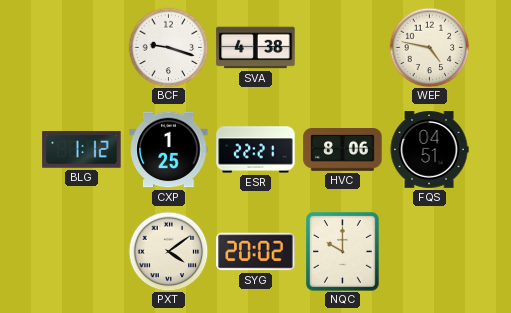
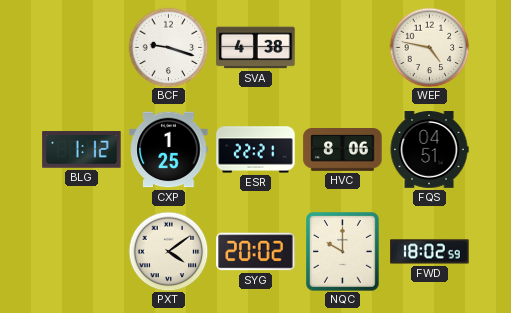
FWD: none -> 18:02 (430, 252)
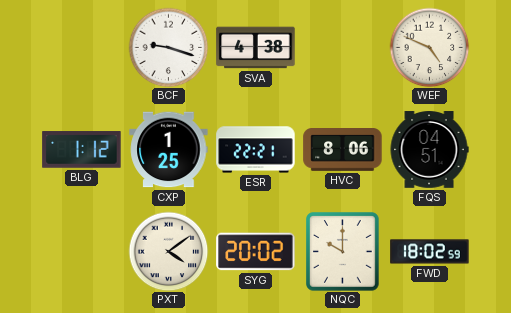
WEF: 4:47 -> 4:49 (429, 47)
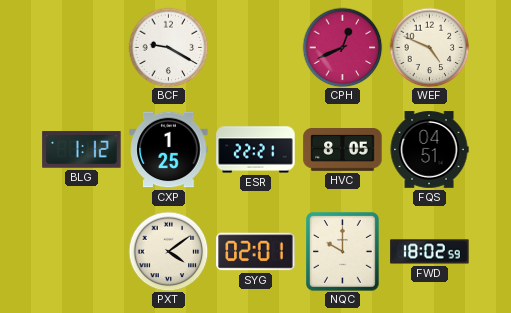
BCF: 9:18 -> 9:20 (168, 47)
SVA: 4:38 -> none (256, 48)
CPH: none -> 12:41 (342, 47)
HVC: 8:06 -> 8:05 (343, 150)
SYG: 20:02 -> 02:01 (256, 252)
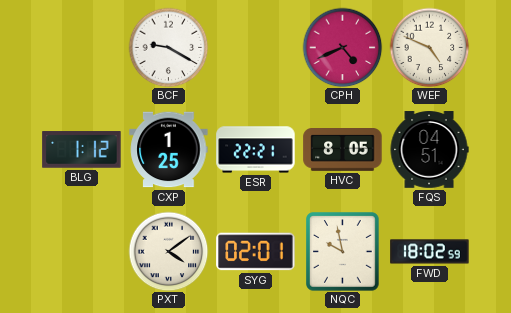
CPH: 12:41 -> 4:41 (342, 47)
NQC: 10:00 -> 9:58 (343, 252)
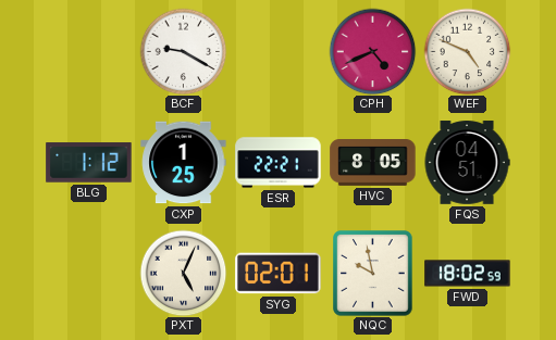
PXT: 4:09 -> 5:04 (183, 273)
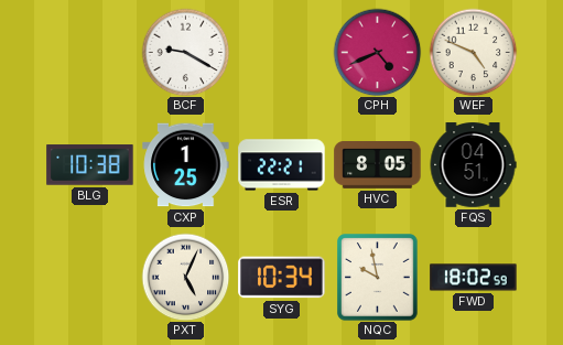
BLG: 1:12 -> 10:38 (90, 165)
SYG: 02:01 -> 10:34 (282, 278)
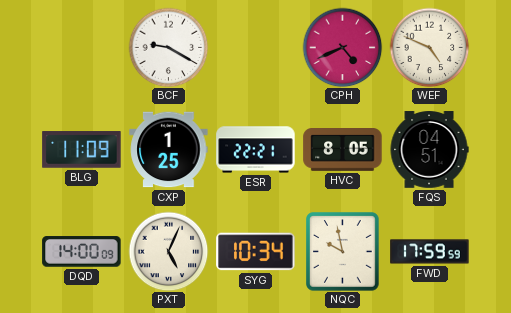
BLG: 10:38 -> 11:09 (82, 150)
DQD: none -> 14:00 (82, 252)
FWD: 18:02 -> 17:59 (430, 252)
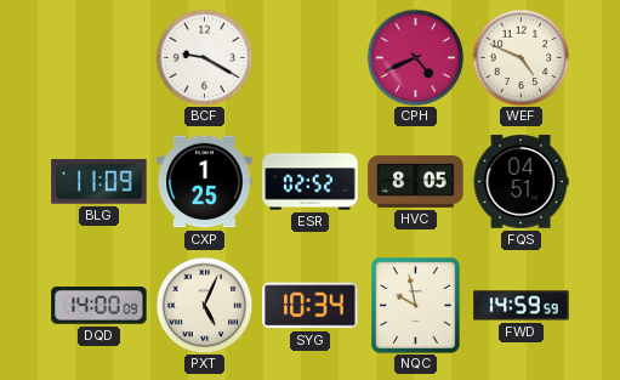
ESR: 22:21 -> 02:52 (311, 182)
FWD: 17:59 -> 14:59 (522, 306)
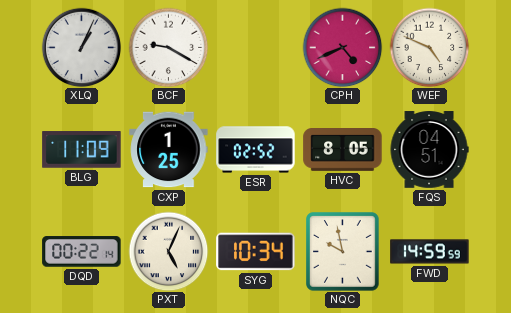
XLQ: none -> 1:04 (81, 47)
DQD: 14:00 -> 00:22 (82, 252)
